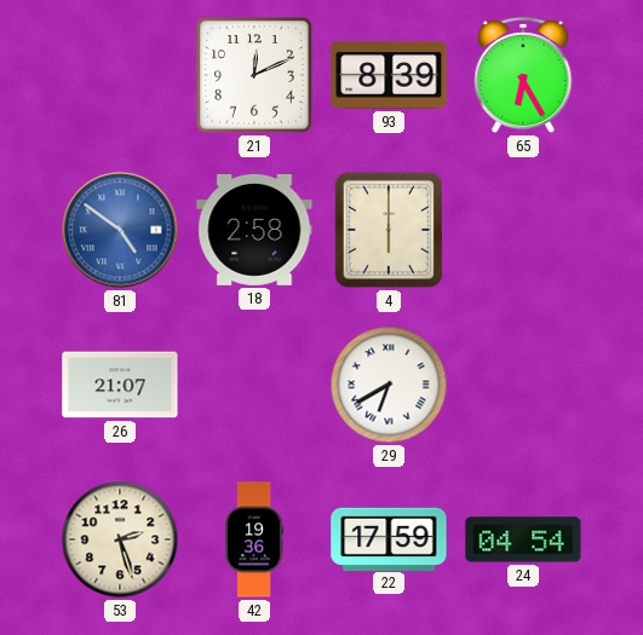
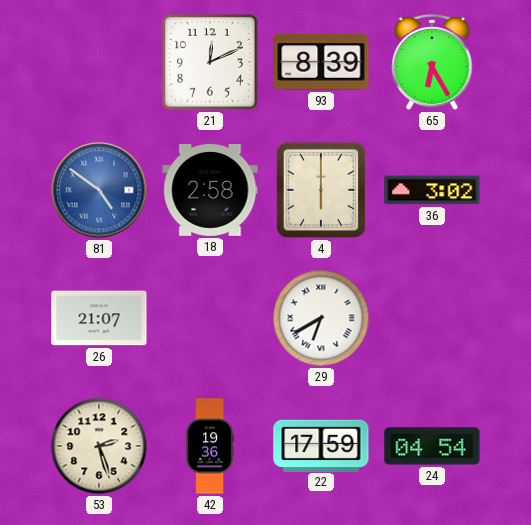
36: none -> 3:02 (432, 190)
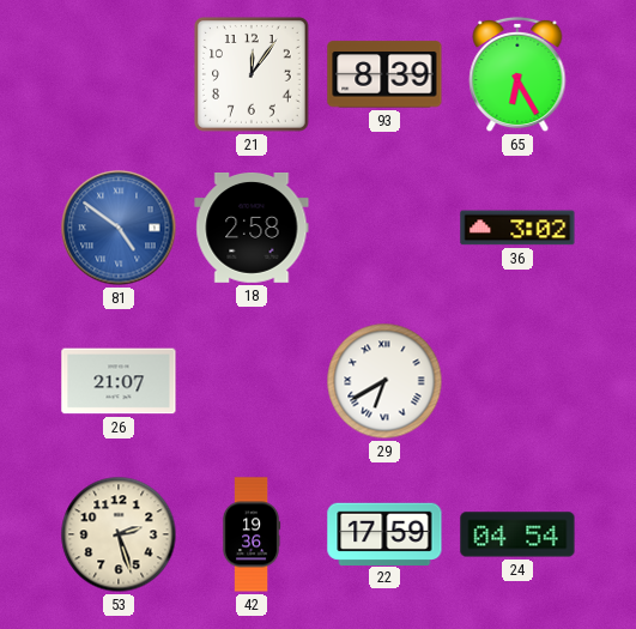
21: 12:11 -> 12:06 (253, 75)
4: 6:00 -> none (321, 190)
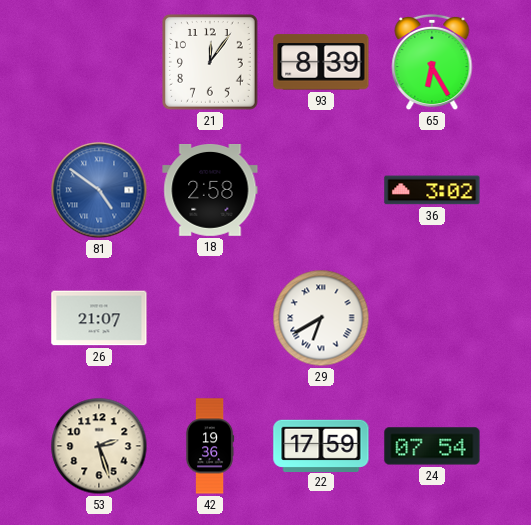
24: 04:54 -> 07:54 (432, 446)
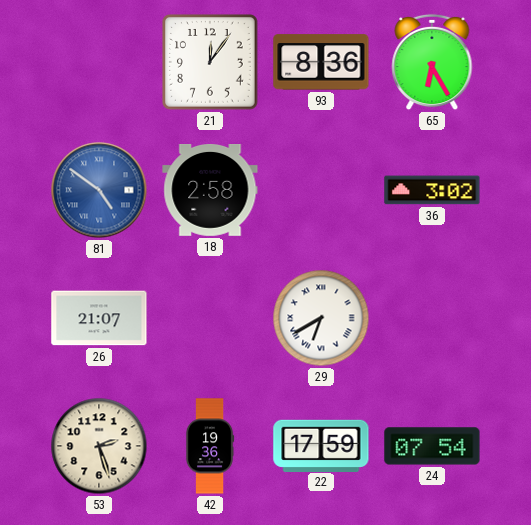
93: 8:39 -> 8:36 (321, 62)
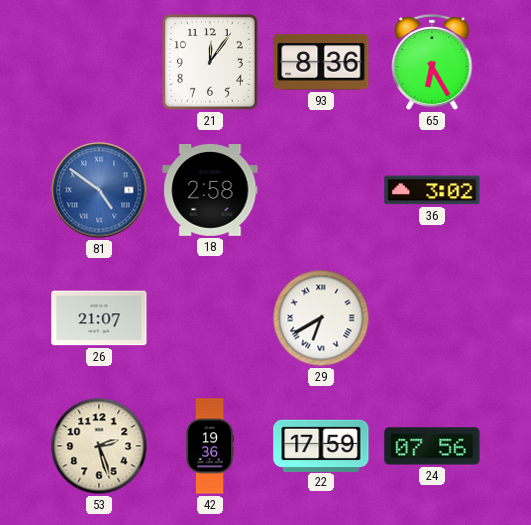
24: 07:54 -> 07:56 (432, 446)
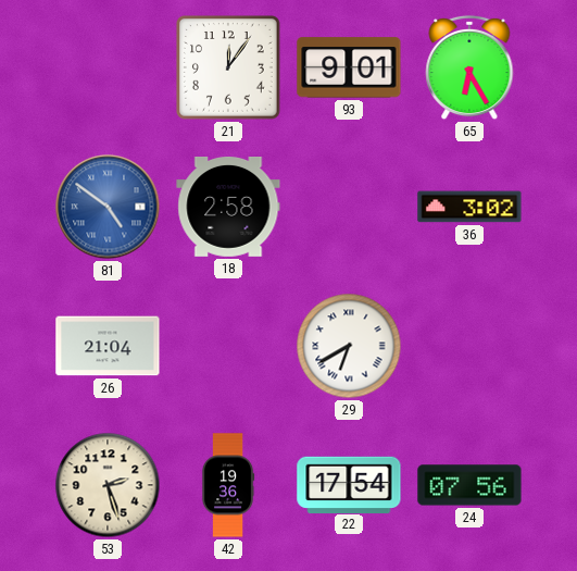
93: 8:36 -> 9:01 (349, 67)
26: 21:07 -> 21:04 (108, 346)
22: 17:59 -> 17:54 (349, 484)
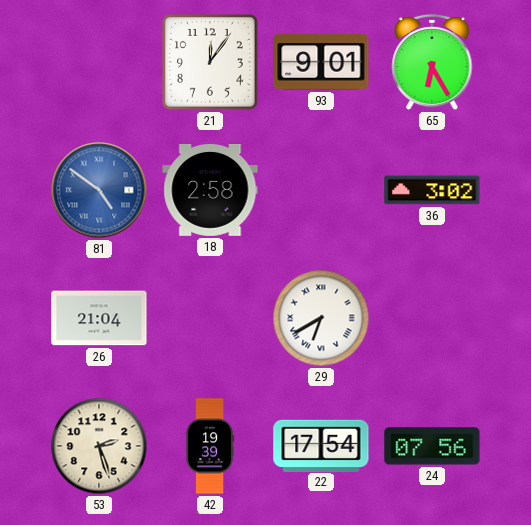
42: 19:36 -> 19:39 (210, 446)
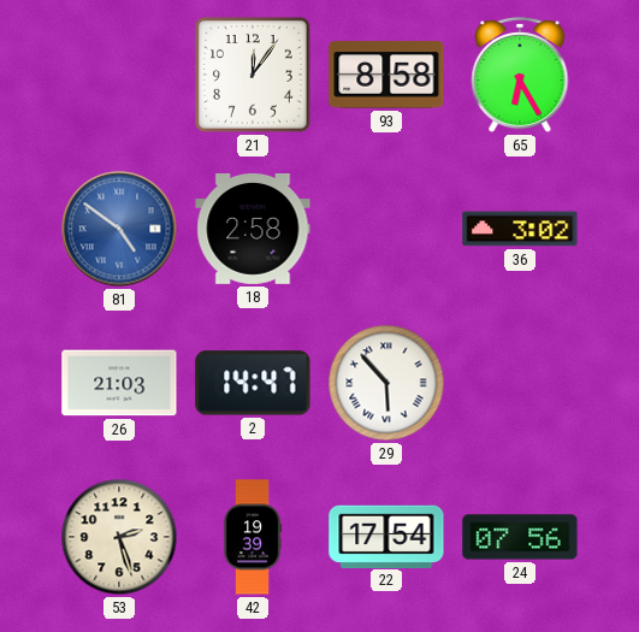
93: 9:01 -> 8:58 (386, 75)
26: 21:04 -> 21:03 (119, 383)
2: none -> 14:47 (253, 383)
29: 6:40 -> 5:53 (386, 383)
